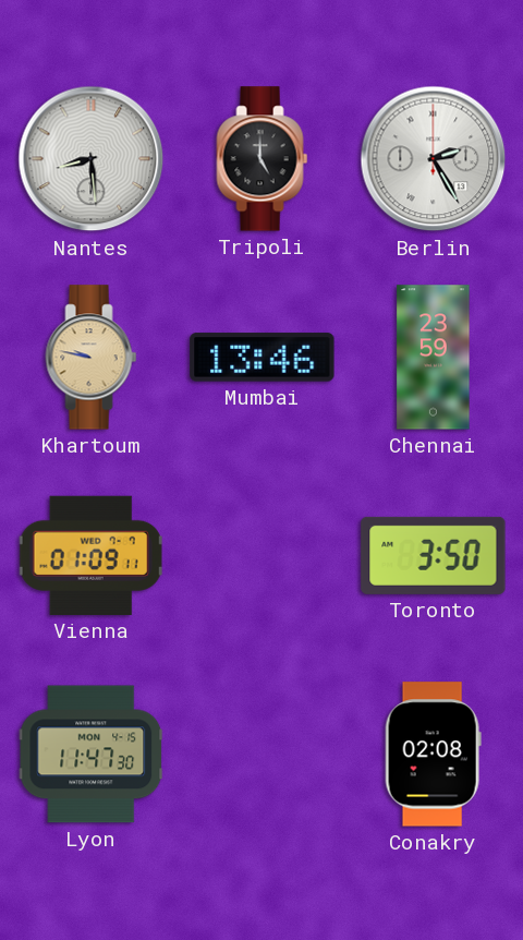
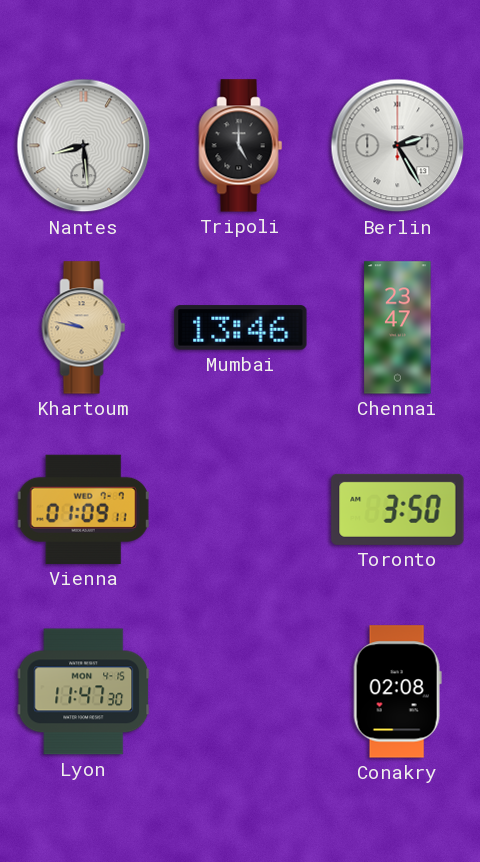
Chennai: 23:59 -> 23:47 (398, 328)
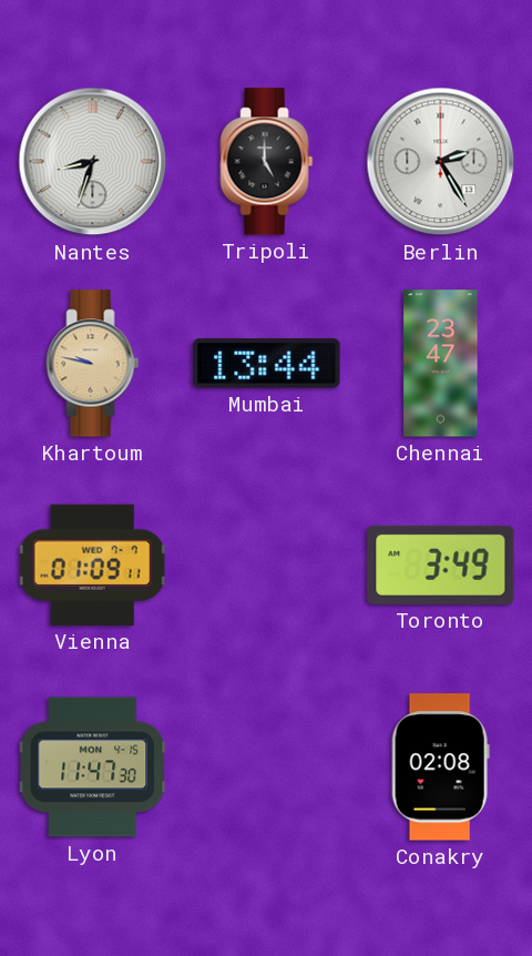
Nantes: 8:29 -> 8:33 (93, 162)
Mumbai: 13:46 -> 13:44 (267, 364)
Toronto: 3:50 -> 3:49 (441, 565)
